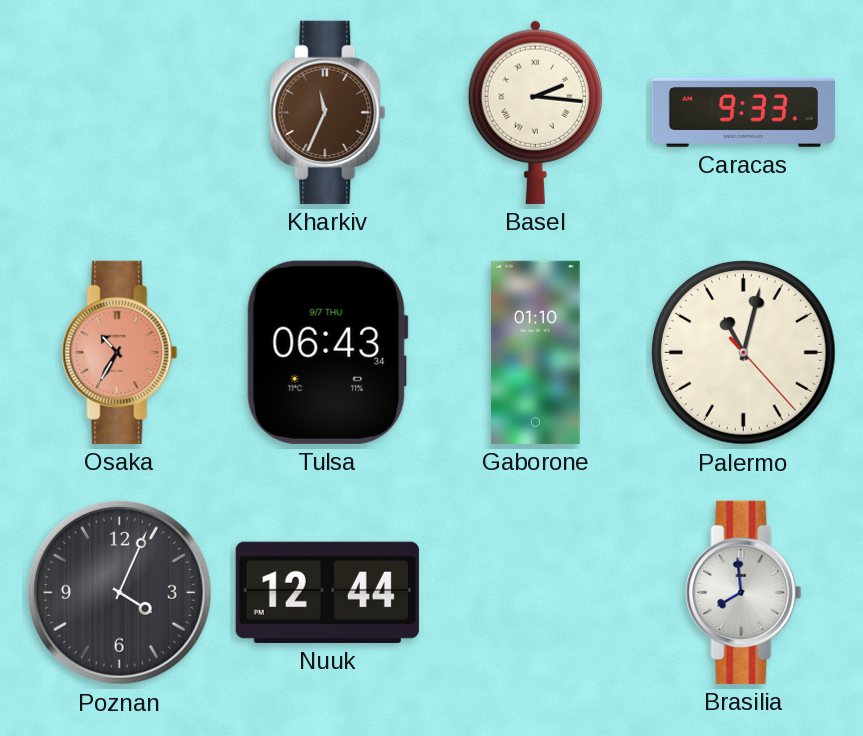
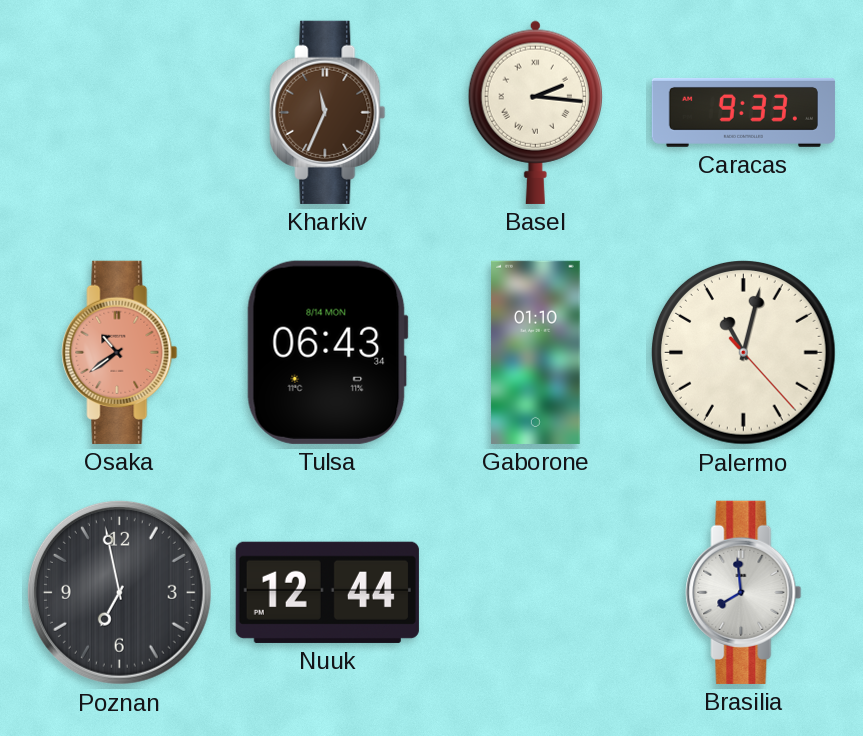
Osaka: 10:35 -> 10:39 (120, 352)
Tulsa date: 9/7 THU -> 8/14 MON (327, 352)
Poznan: 4:04 -> 6:58 (119, 592)
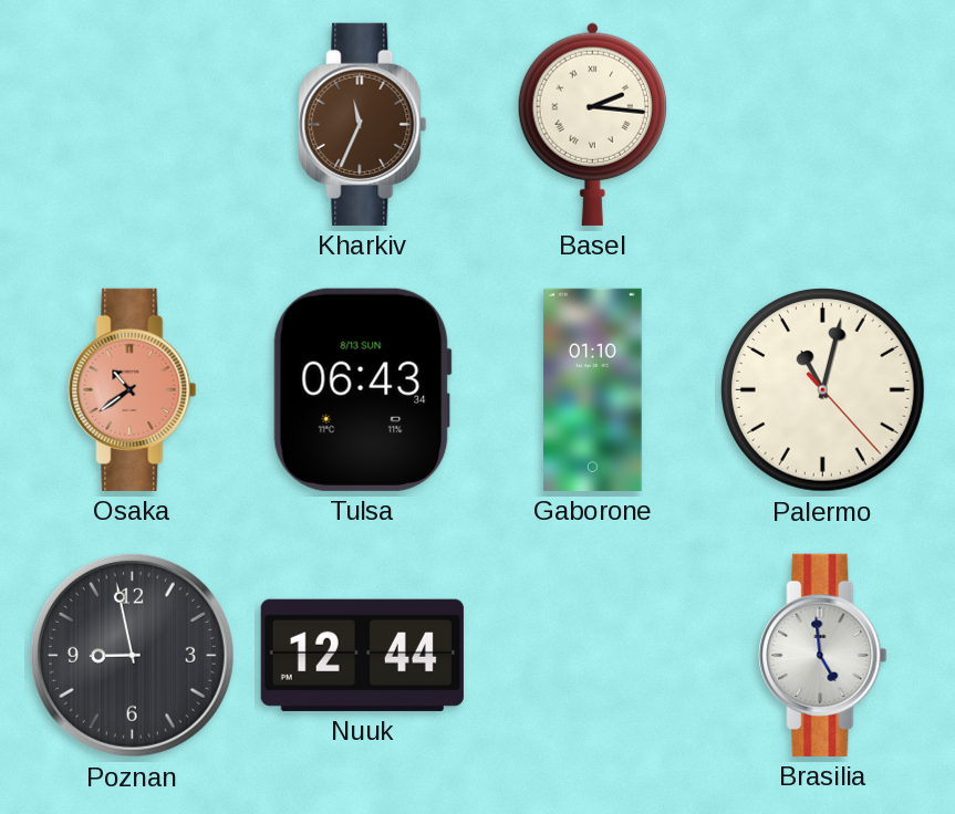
Caracas: 9:33 -> none (743, 112)
Tulsa date: 8/14 MON -> 8/13 SUN (362, 389)
Poznan: 6:58 -> 8:58 (132, 655)
Brasilia: 7:59 -> 4:59 (823, 655)
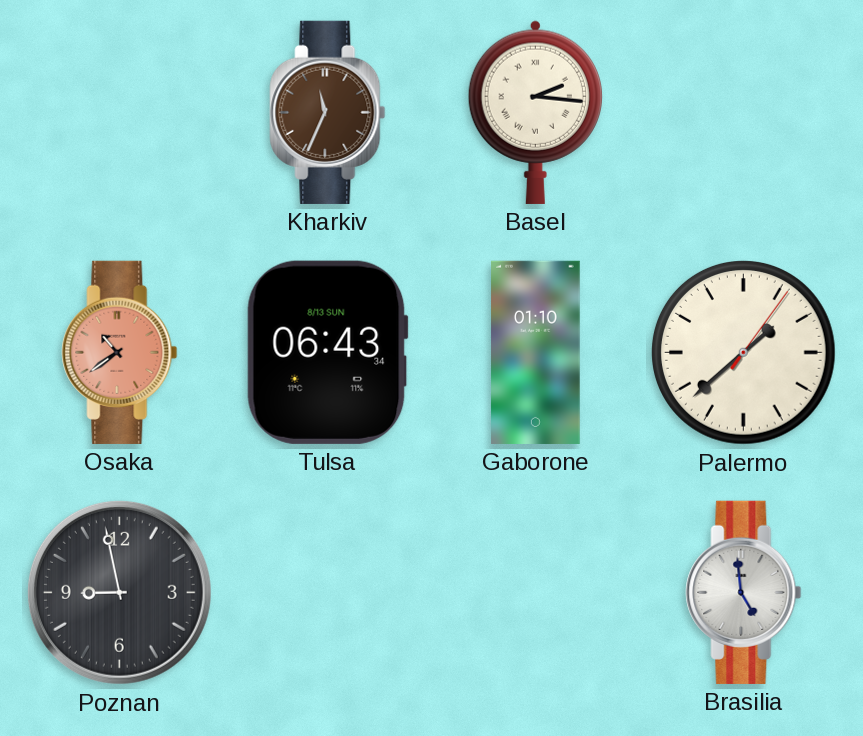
Palermo: 11:02 -> 1:38 (744, 353)
Nuuk: 12:44 -> none (362, 655)
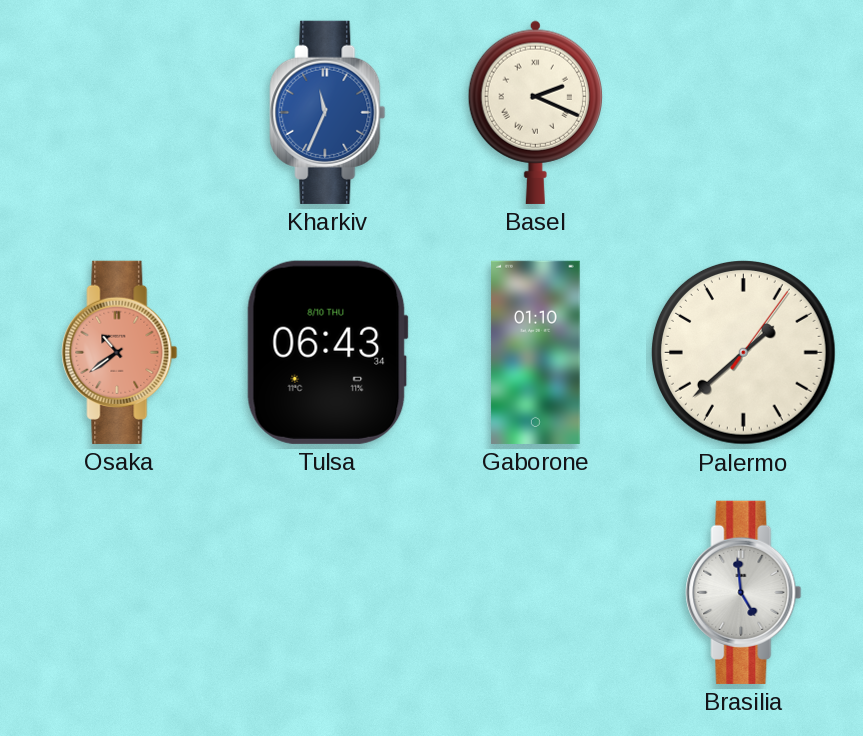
Kharkiv dial: brown -> blue (328, 112)
Basel: 2:16 -> 2:19 (535, 112)
Tulsa date: 8/13 SUN -> 8/10 THU (327, 352)
Poznan: 8:58 -> none (119, 592)
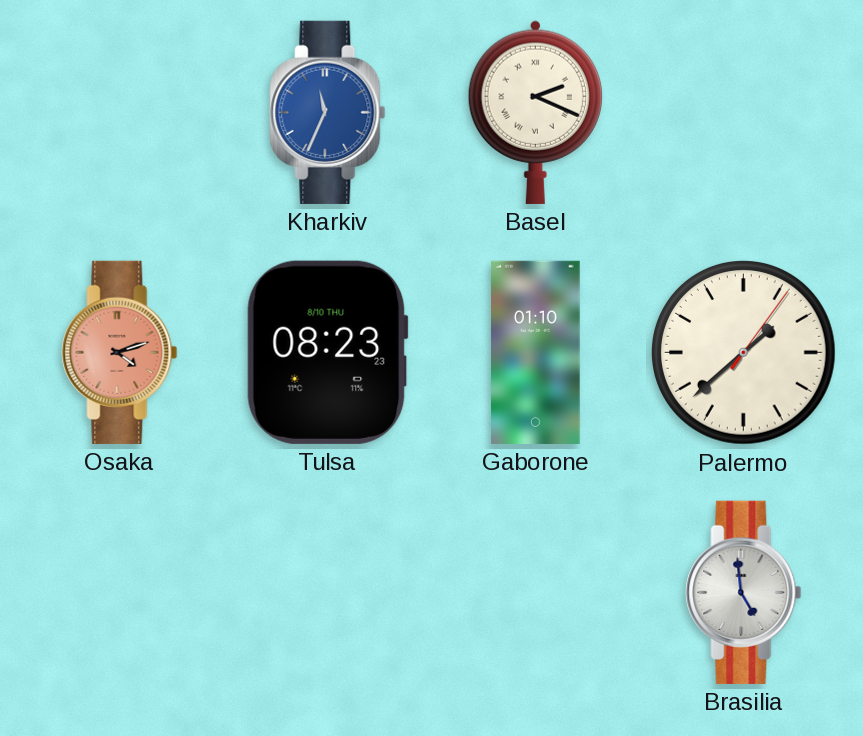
Osaka: 10:39 -> 4:12 (120, 352)
Tulsa: 06:43 -> 08:23 (327, 352)
